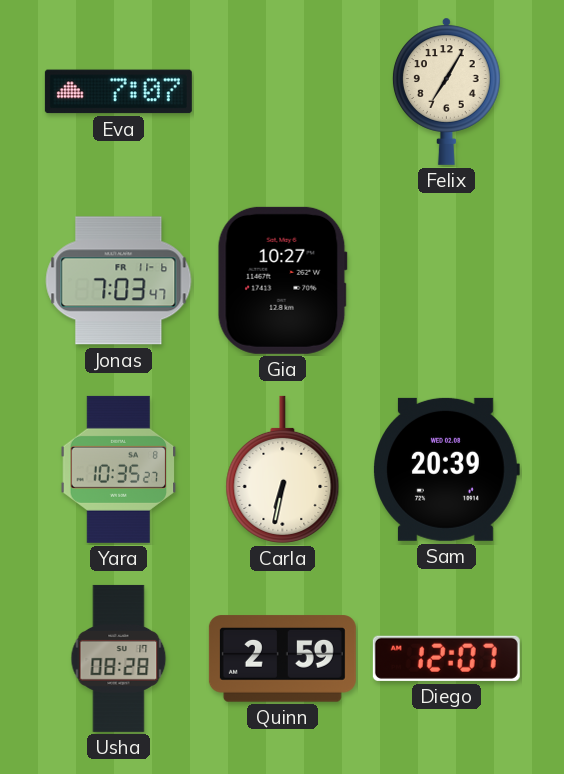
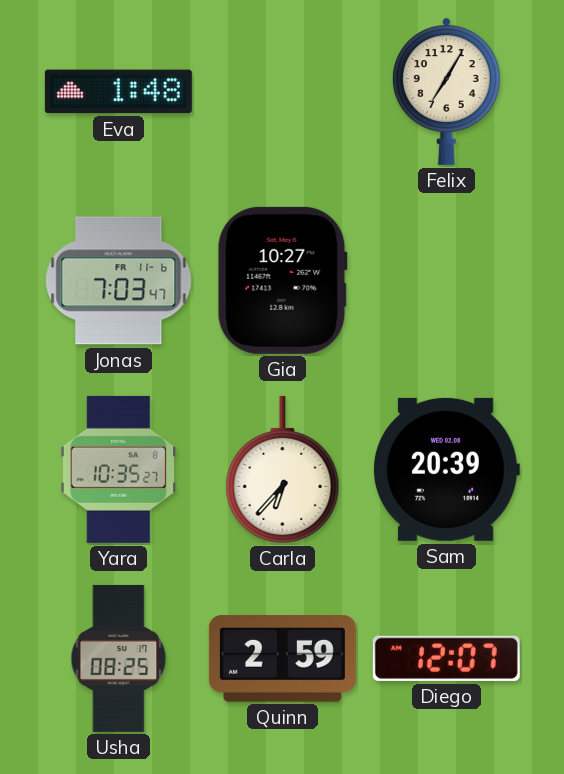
Eva: 7:07 -> 1:48 (118, 92)
Carla: 6:32 -> 6:37 (283, 469)
Usha: 08:28 -> 08:25 (119, 658)
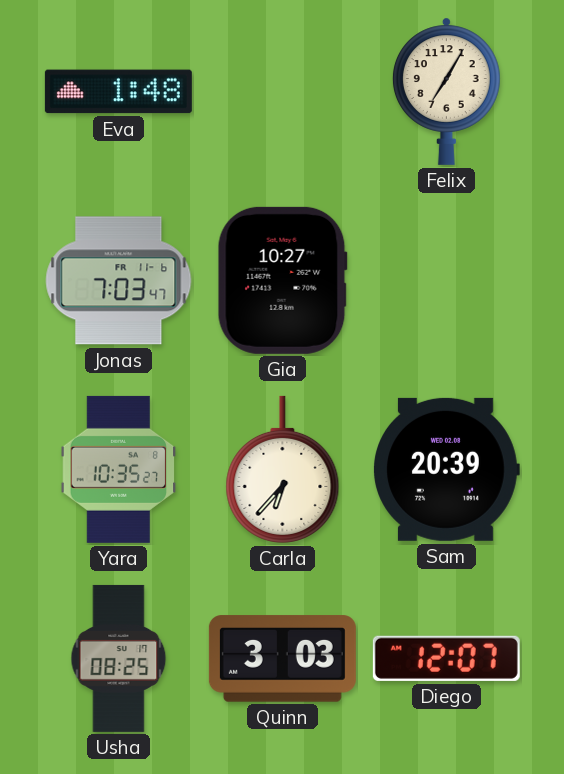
Quinn: 2:59 -> 3:03 (282, 659)
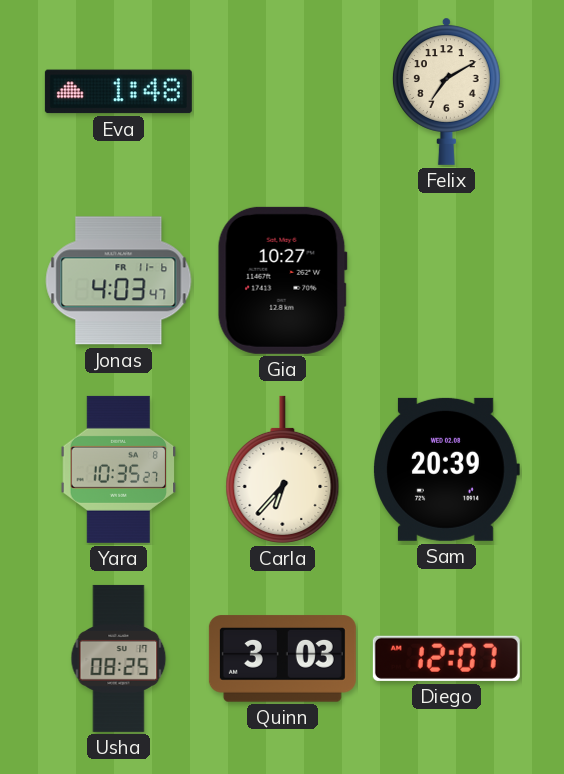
Felix: 7:05 -> 7:10 (446, 91)
Jonas: 7:03 -> 4:03 (119, 281)
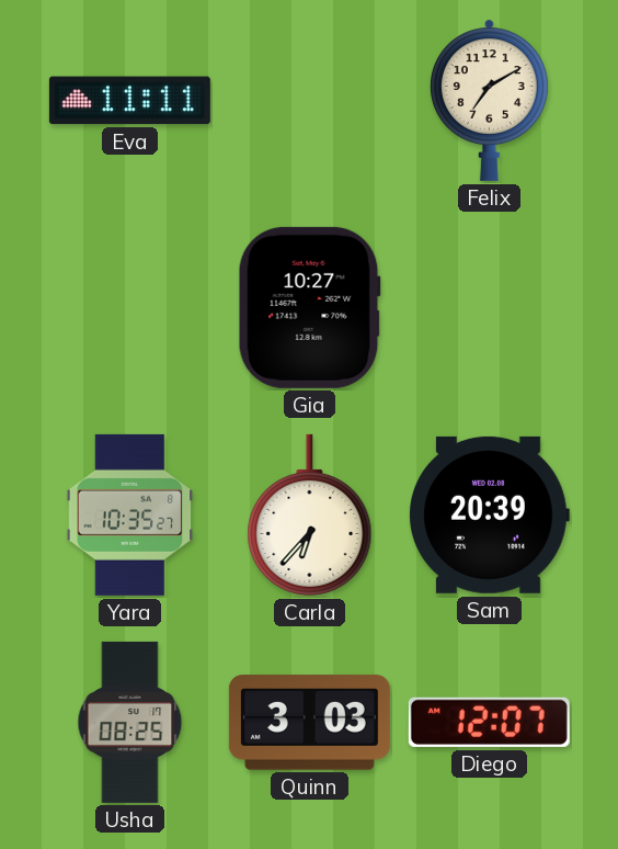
Eva: 1:48 -> 11:11 (129, 101)
Jonas: 4:03 -> none (119, 281)
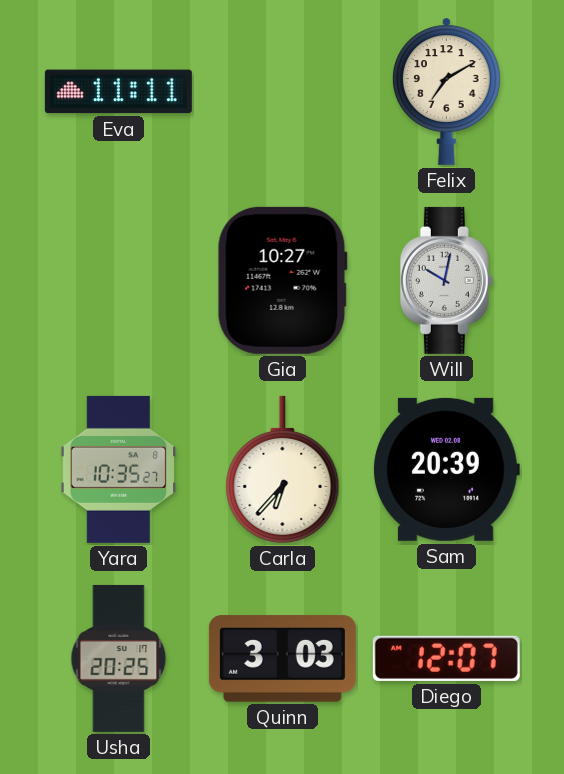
Will: none -> 10:02 (446, 280)
Usha: 08:25 -> 20:25 (119, 658)
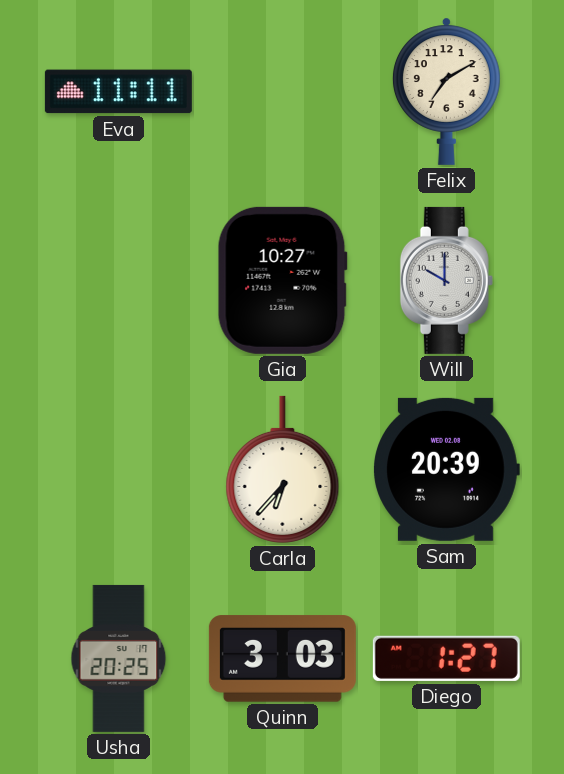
Will: 10:02 -> 10:00 (446, 280)
Yara: 10:35 -> none (119, 469)
Diego: 12:07 -> 1:27 (446, 658)
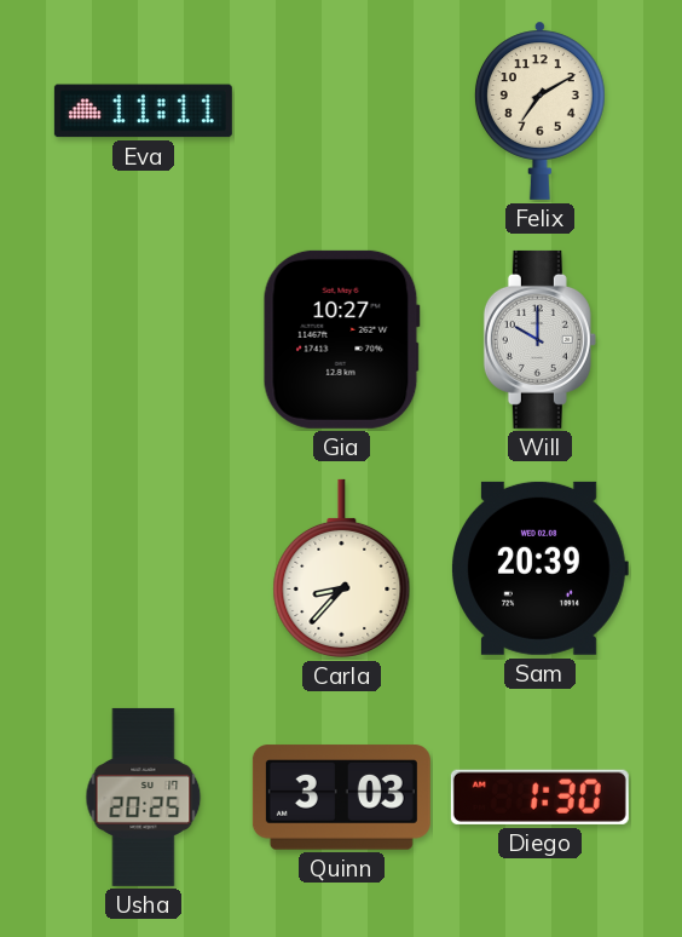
Carla: 6:37 -> 8:37 (342, 568)
Diego: 1:27 -> 1:30 (539, 797)
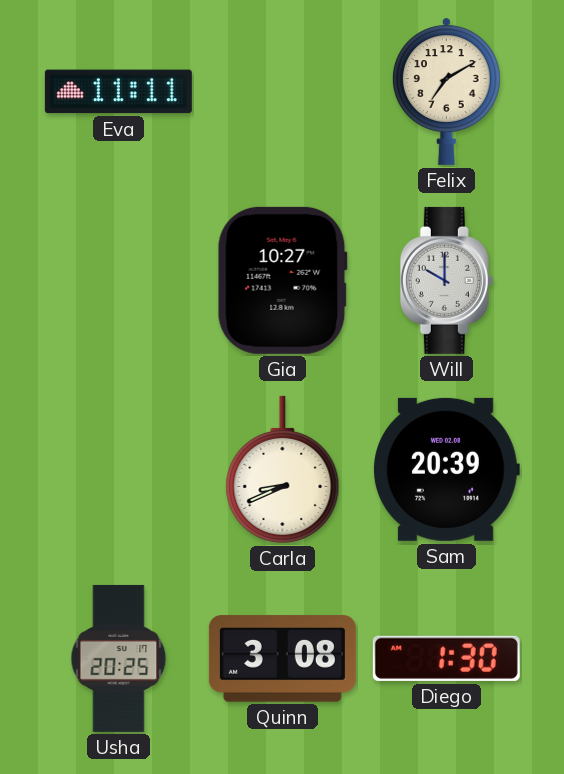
Carla: 8:37 -> 8:41 (283, 469)
Quinn: 3:03 -> 3:08 (282, 659)
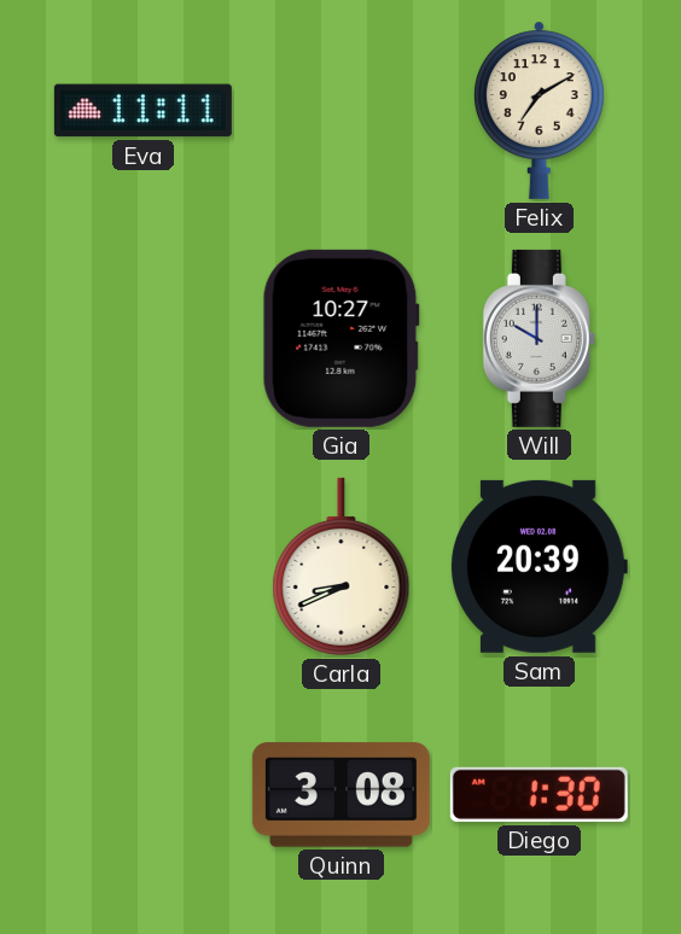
Usha: 20:25 -> none (119, 658)
